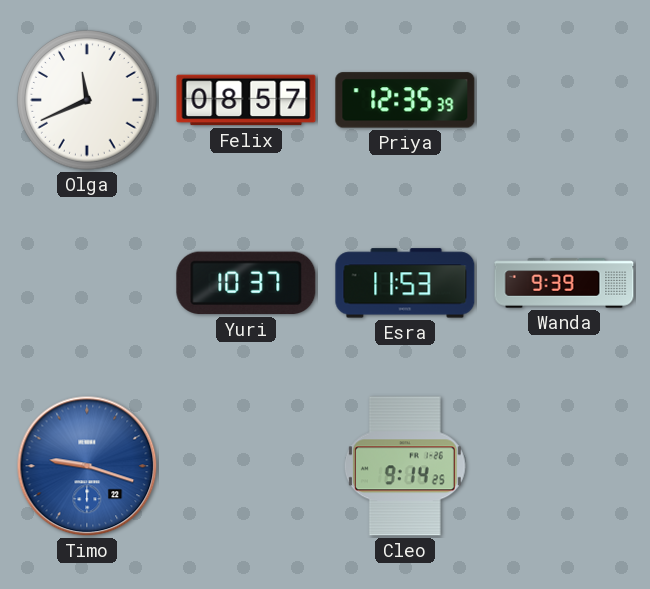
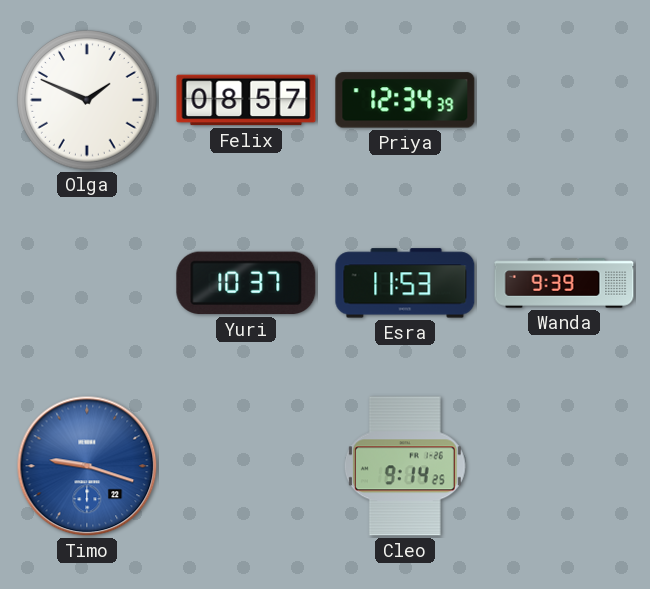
Olga: 11:41 -> 1:49 (87, 100)
Priya: 12:35 -> 12:34 (405, 100)
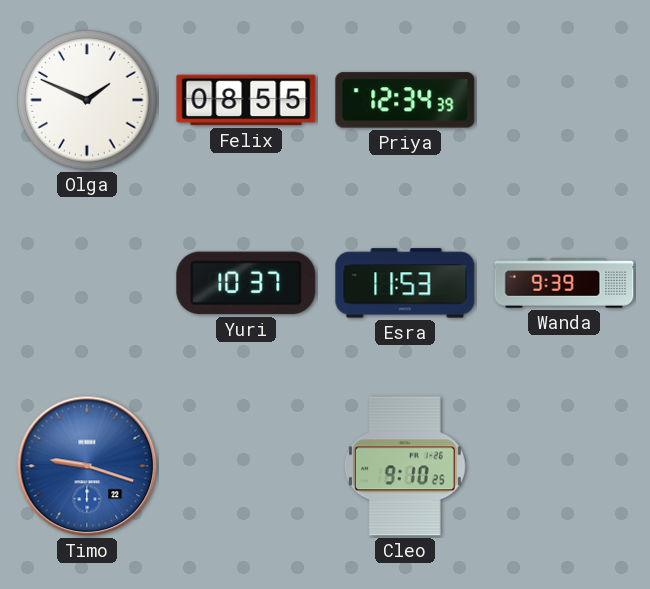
Felix: 08:57 -> 08:55 (246, 100)
Cleo: 9:14 -> 9:10 (405, 466)
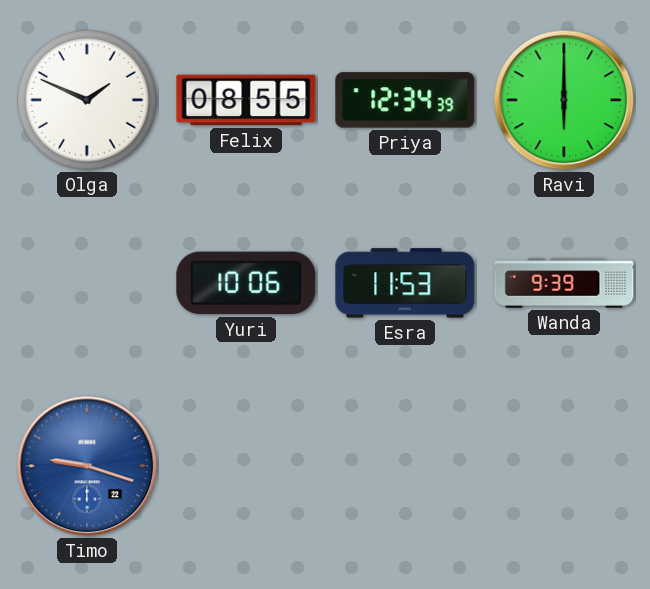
Ravi: none -> 6:00 (564, 100)
Yuri: 10:37 -> 10:06 (246, 283)
Cleo: 9:10 -> none (405, 466)
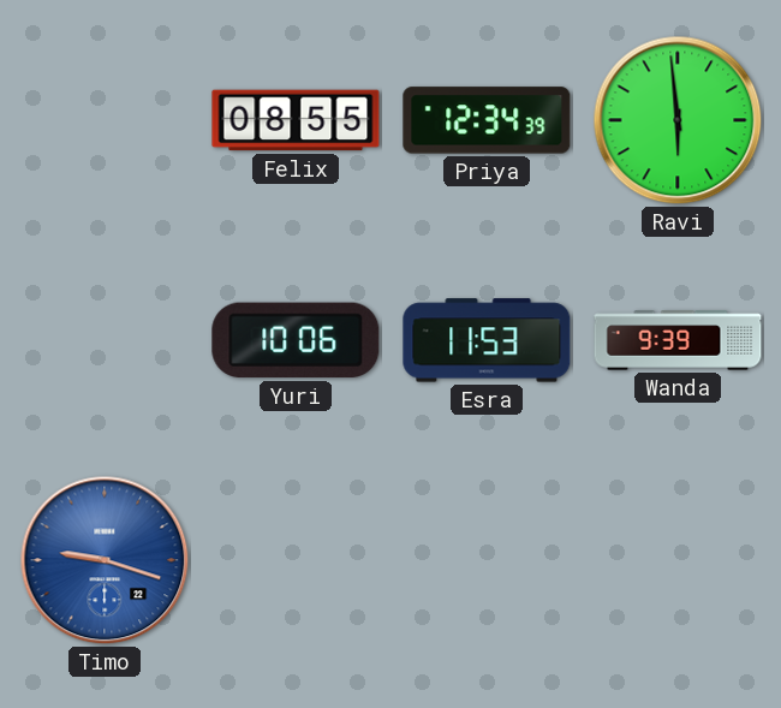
Olga: 1:49 -> none (87, 100)
Ravi: 6:00 -> 5:59 (678, 120)
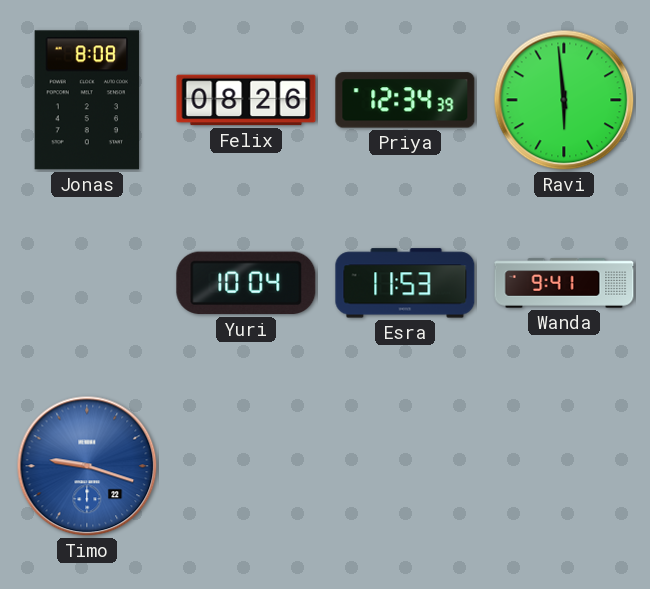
Jonas: none -> 8:08 (87, 100)
Felix: 08:55 -> 08:26 (246, 100)
Yuri: 10:06 -> 10:04 (246, 283)
Wanda: 9:39 -> 9:41 (564, 283)
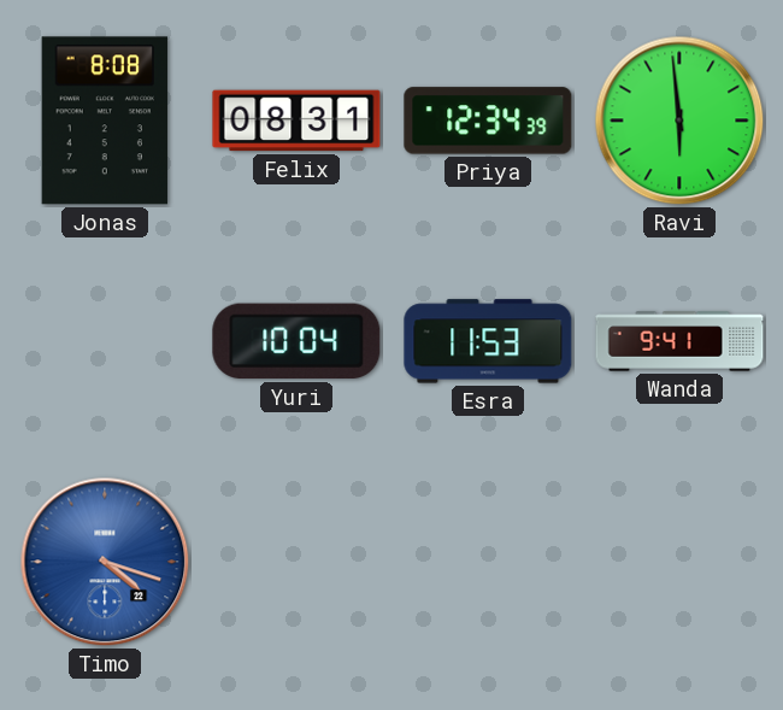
Felix: 08:26 -> 08:31 (296, 121)
Timo: 9:18 -> 4:18 (105, 562)
